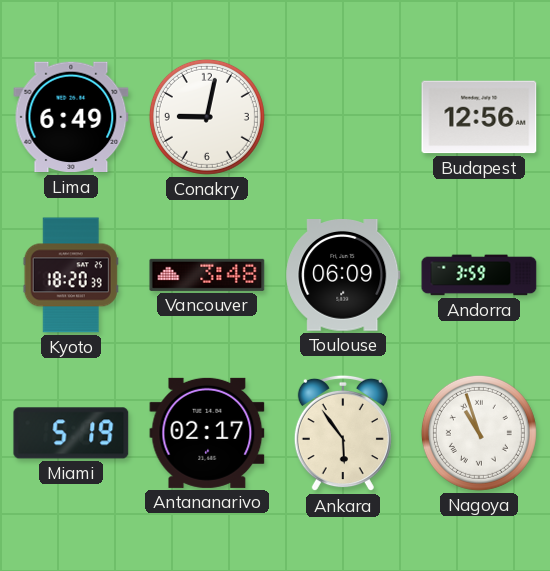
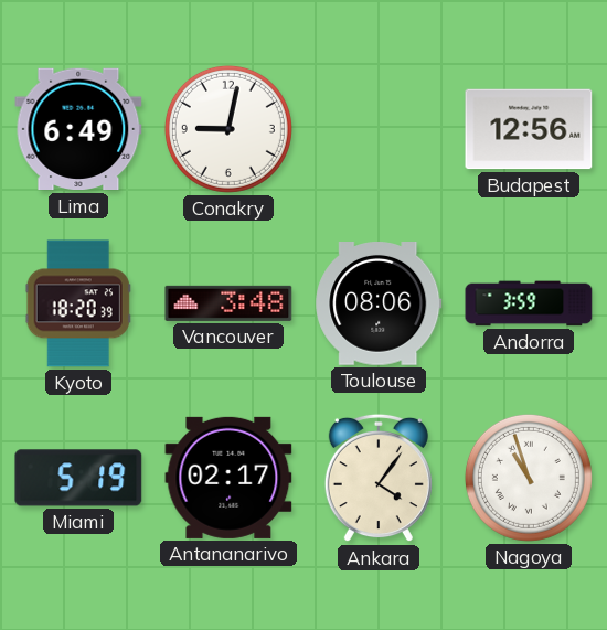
Toulouse: 06:09 -> 08:06 (379, 305)
Ankara: 5:54 -> 4:06 (379, 478)
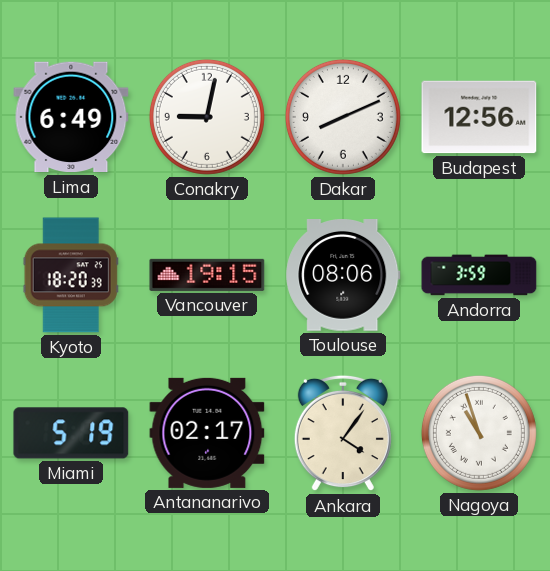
Dakar: none -> 8:11 (343, 117)
Vancouver: 3:48 -> 19:15 (207, 275)
